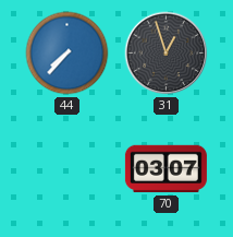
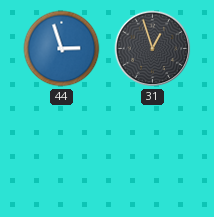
44: 7:37 -> 2:57 (62, 49)
70: 03:07 -> none (165, 169)
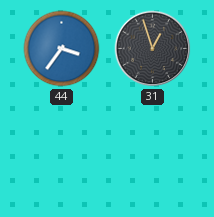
44: 2:57 -> 3:36 (62, 49)
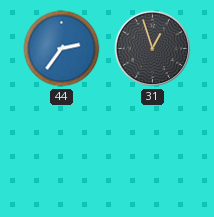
44: 3:36 -> 2:36 (62, 49)
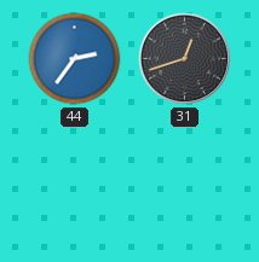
31: 12:57 -> 12:42 (185, 59)
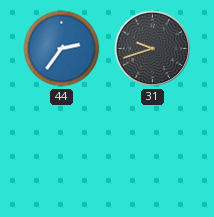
31: 12:42 -> 9:42 (153, 49)
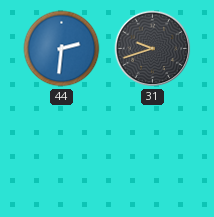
44: 2:36 -> 2:31 (62, 49)
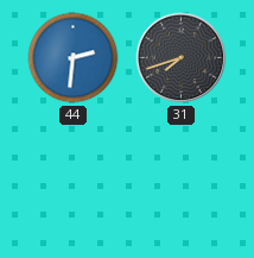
31: 9:42 -> 7:42 (182, 58)
